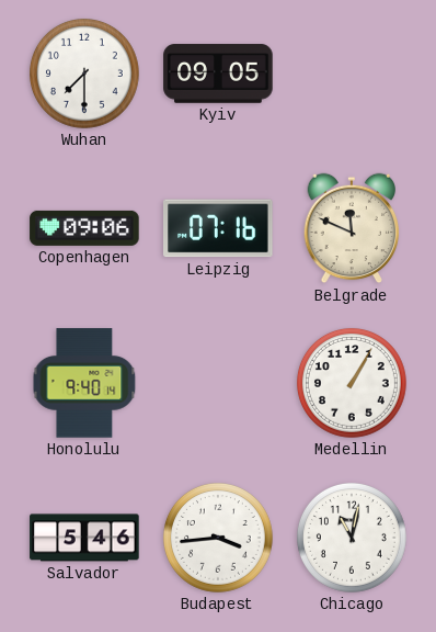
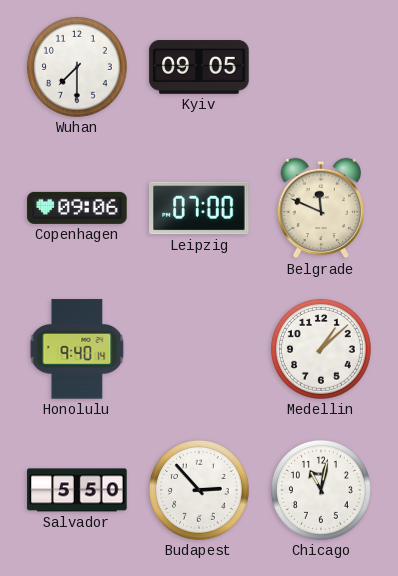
Leipzig: 07:16 -> 07:00 (199, 208)
Medellin: 1:05 -> 1:08 (321, 349)
Salvador: 5:46 -> 5:50 (77, 490)
Budapest: 3:44 -> 2:53 (199, 490)
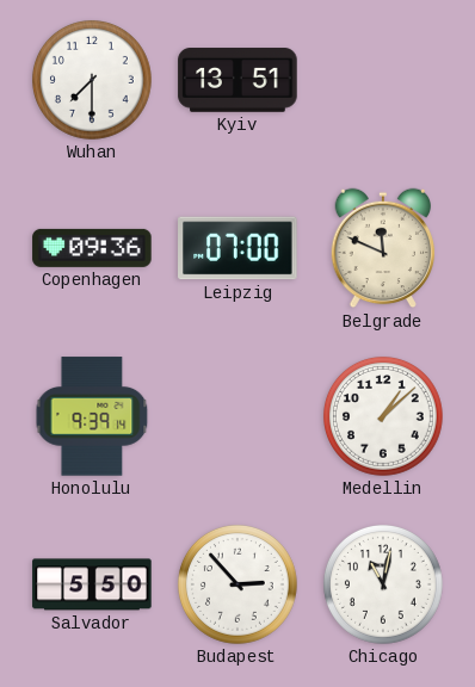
Kyiv: 09:05 -> 13:51 (237, 80)
Copenhagen: 09:06 -> 09:36 (92, 248)
Honolulu: 9:40 -> 9:39 (92, 416)
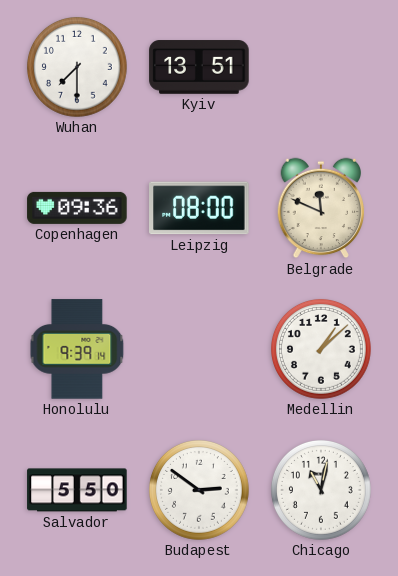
Leipzig: 07:00 -> 08:00 (199, 208)
Budapest: 2:53 -> 2:51 (199, 490)
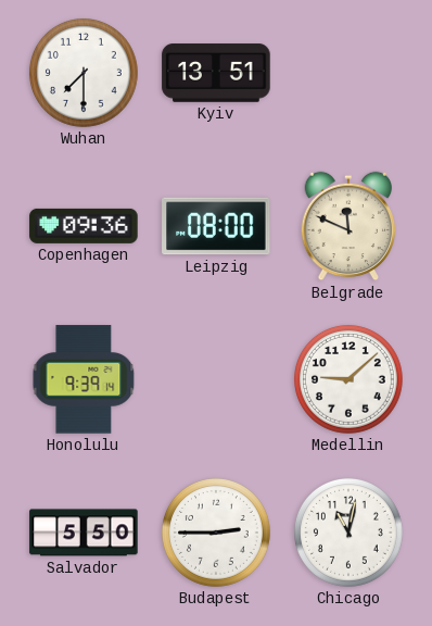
Medellin: 1:08 -> 9:08 (348, 379)
Budapest: 2:51 -> 2:45 (216, 533)
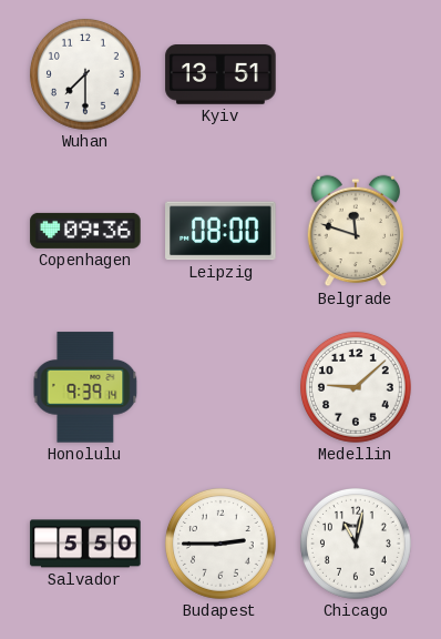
Belgrade: 11:49 -> 11:48 (356, 231)
